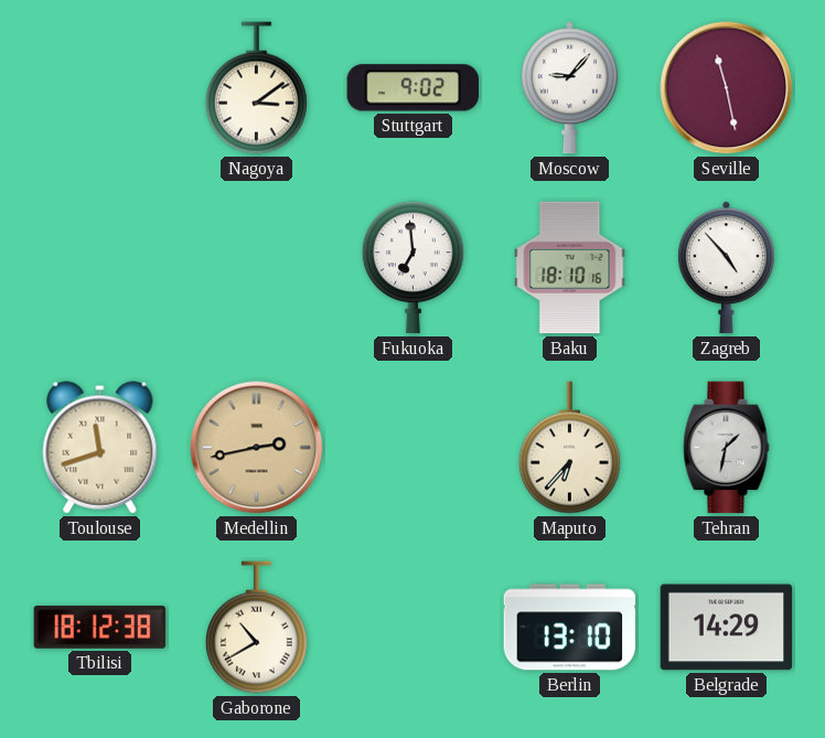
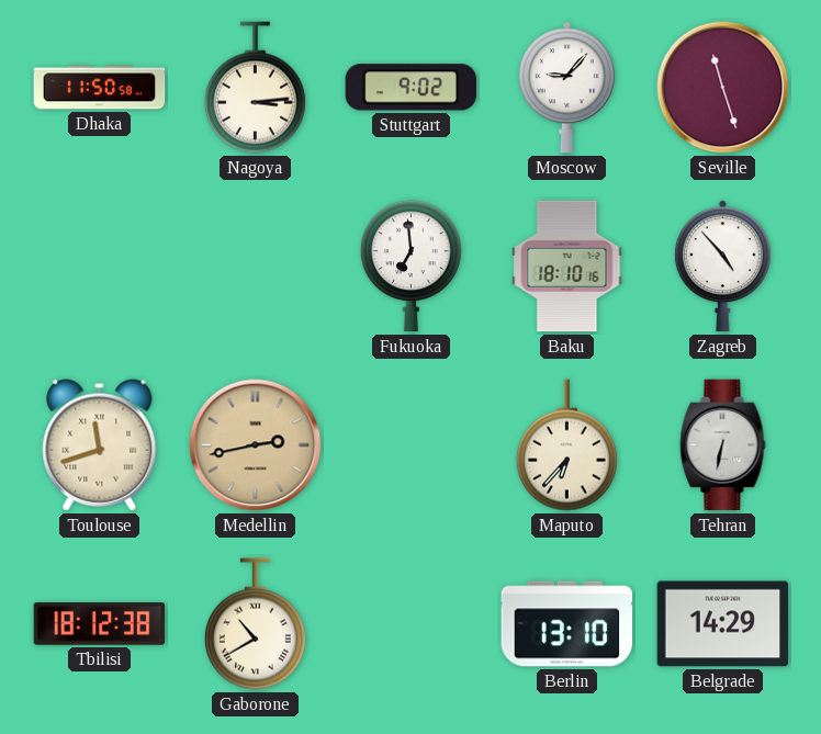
Dhaka: none -> 11:50 (100, 88)
Nagoya: 3:09 -> 3:14 (255, 88)
Seville: 11:28 -> 11:27 (723, 88)
Tehran: 1:32 -> 6:32 (723, 445)
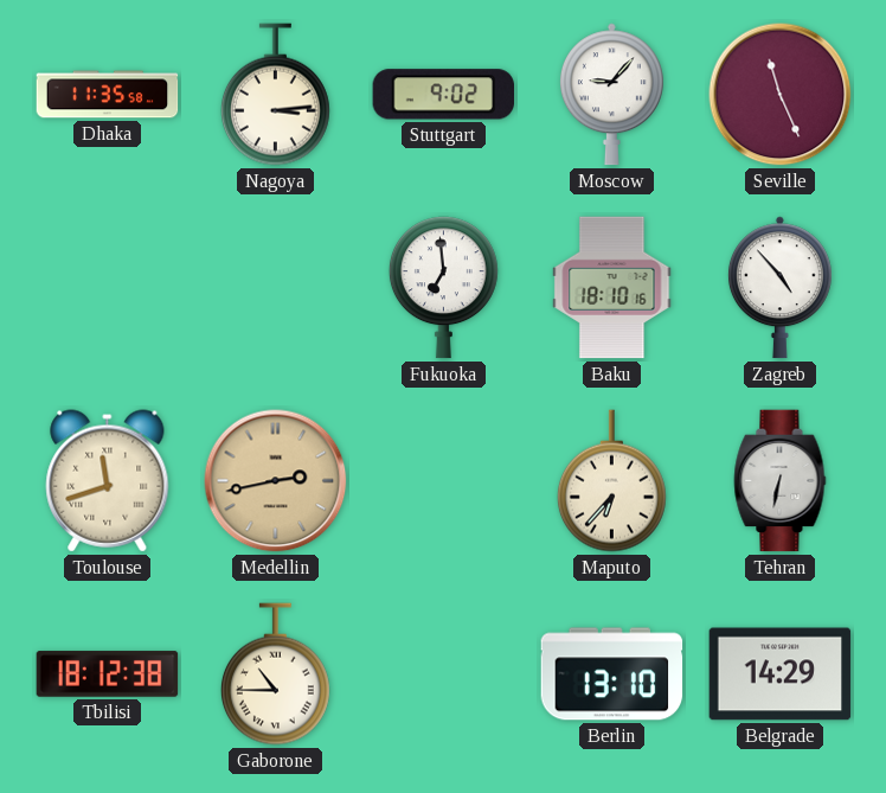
Dhaka: 11:50 -> 11:35 (108, 95)
Seville: 11:27 -> 11:26 (781, 95)
Gaborone: 10:40 -> 10:45 (275, 674)
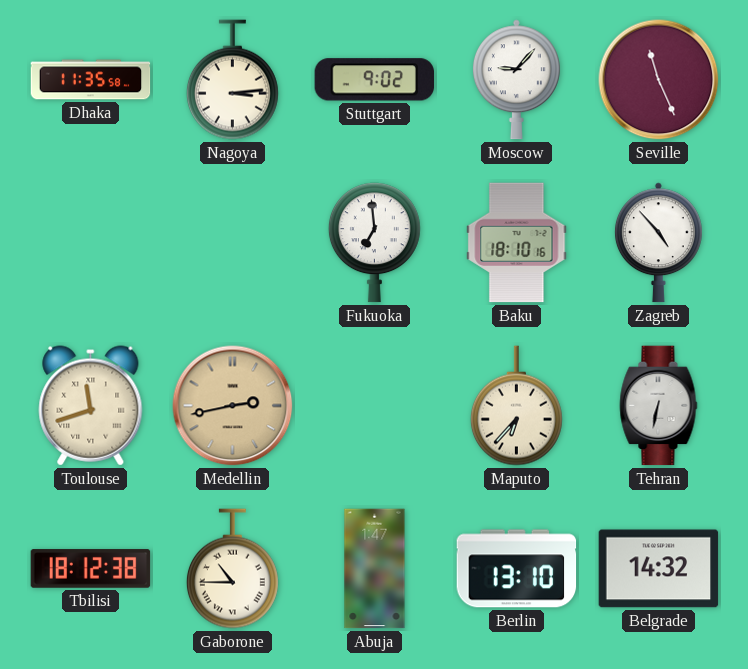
Abuja: none -> 1:47 (375, 569)
Belgrade: 14:29 -> 14:32 (659, 569)
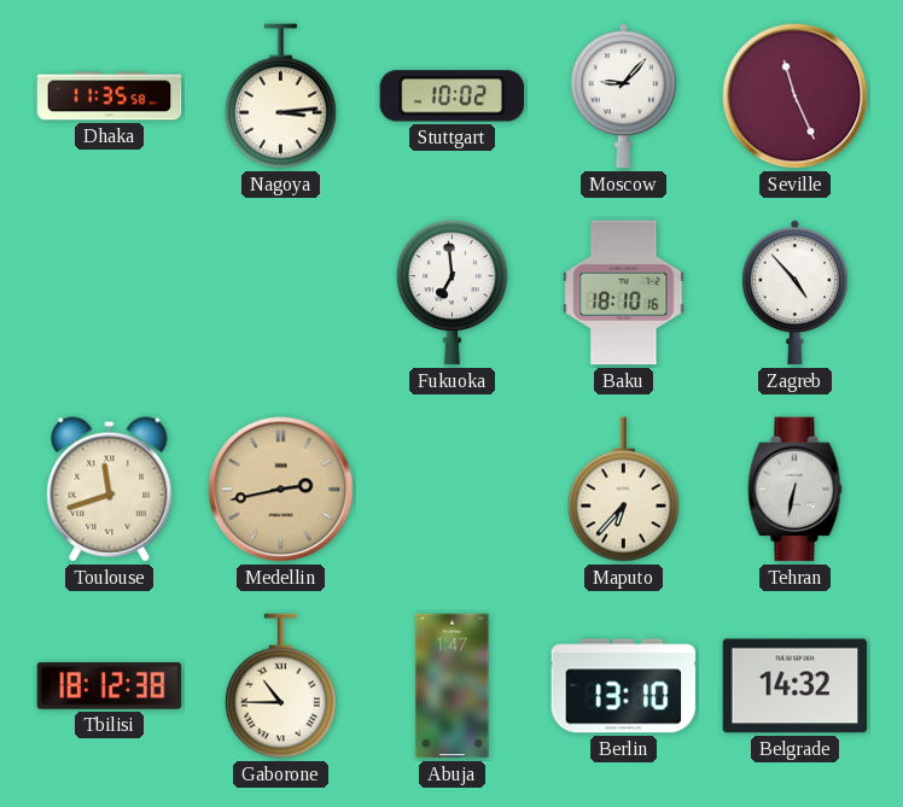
Stuttgart: 9:02 -> 10:02 (451, 97)
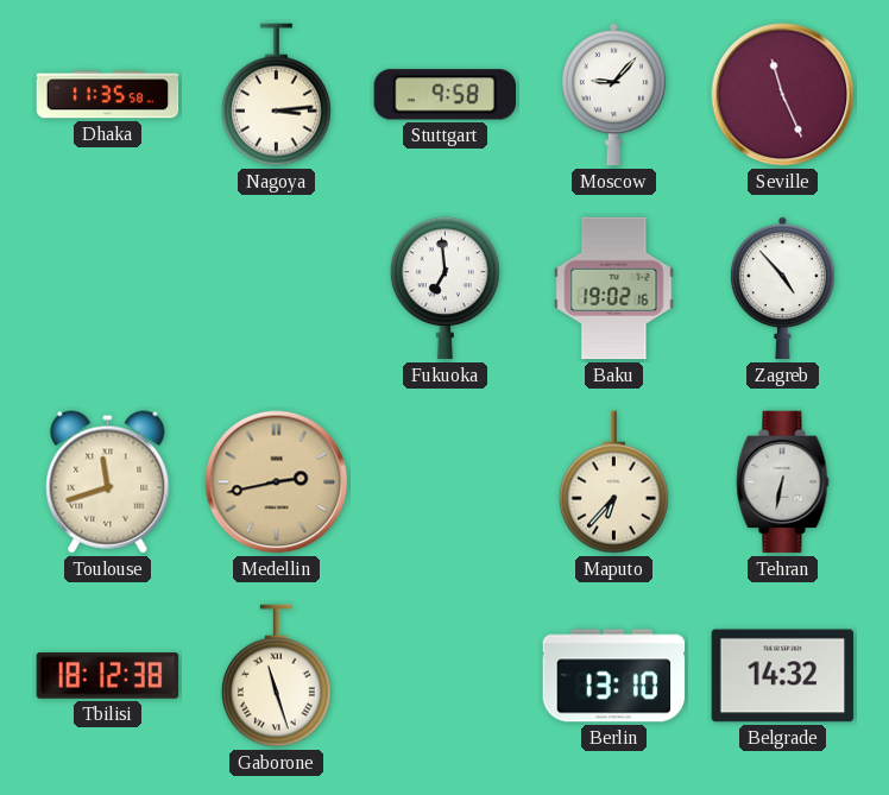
Stuttgart: 10:02 -> 9:58 (444, 95)
Baku: 18:10 -> 19:02 (614, 289)
Gaborone: 10:45 -> 11:27 (276, 676)
Abuja: 1:47 -> none (453, 686)
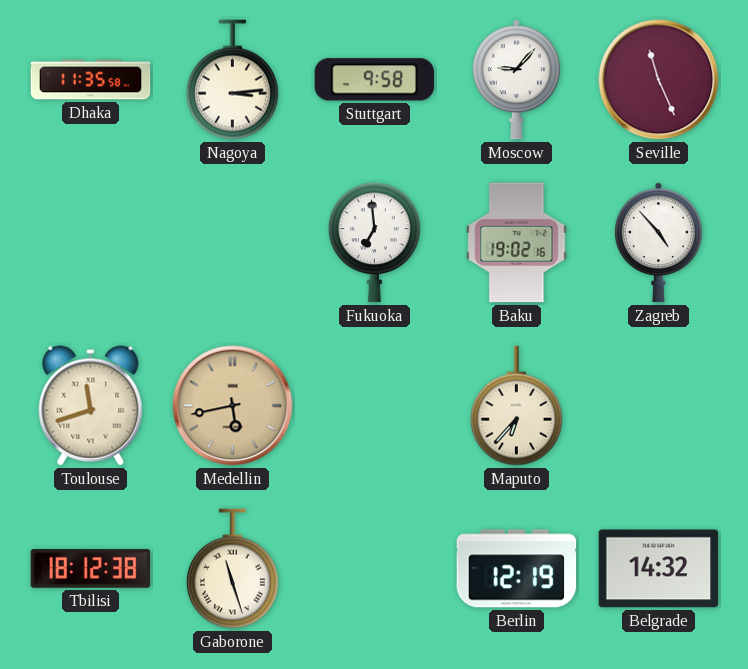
Medellin: 2:43 -> 5:43 (233, 406)
Tehran: 6:32 -> none (783, 482)
Berlin: 13:10 -> 12:19 (517, 569)
